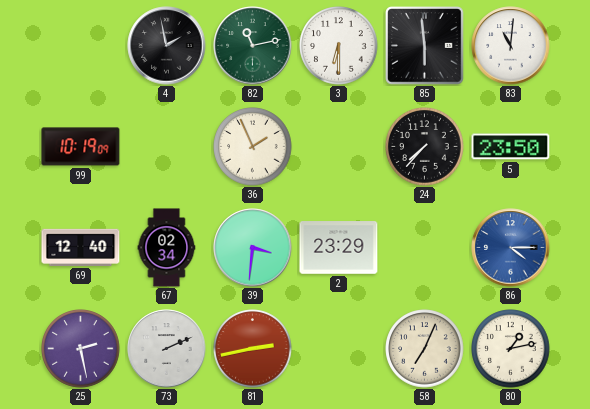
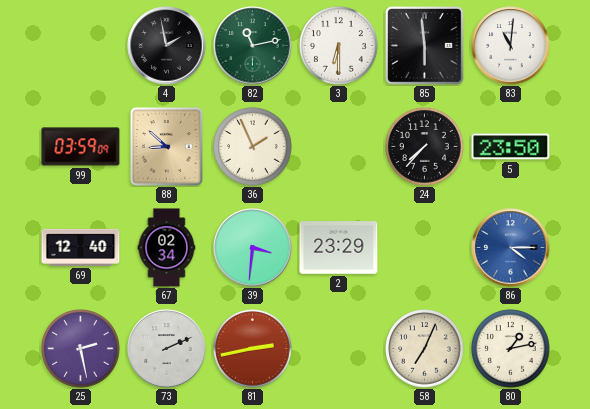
99: 10:19 -> 03:59 (81, 147)
88: none -> 8:52 (167, 147)
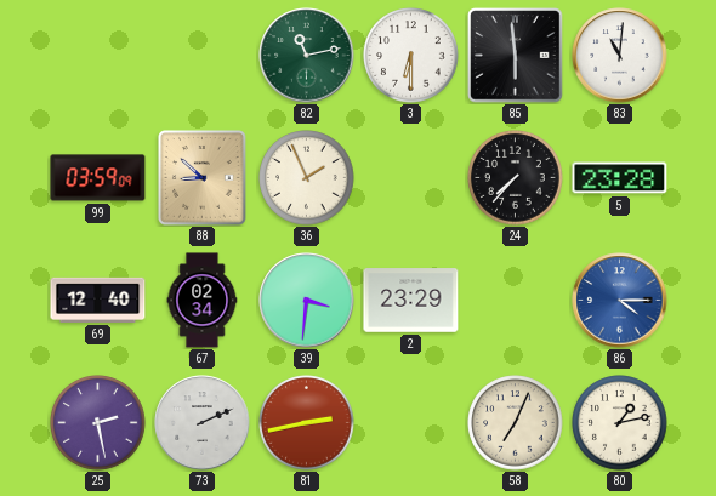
4: 1:58 -> none (167, 46)
5: 23:50 -> 23:28 (620, 178)
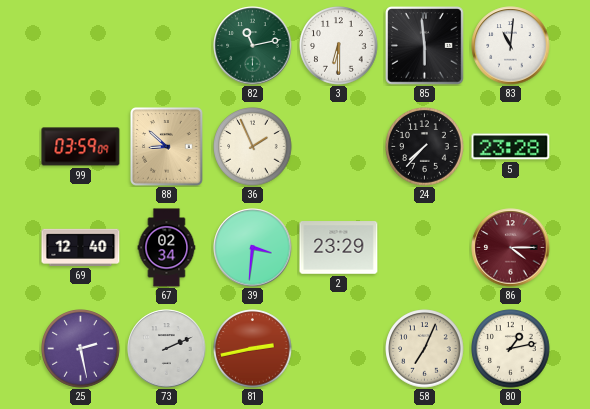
86 dial: blue -> burgundy (511, 248)
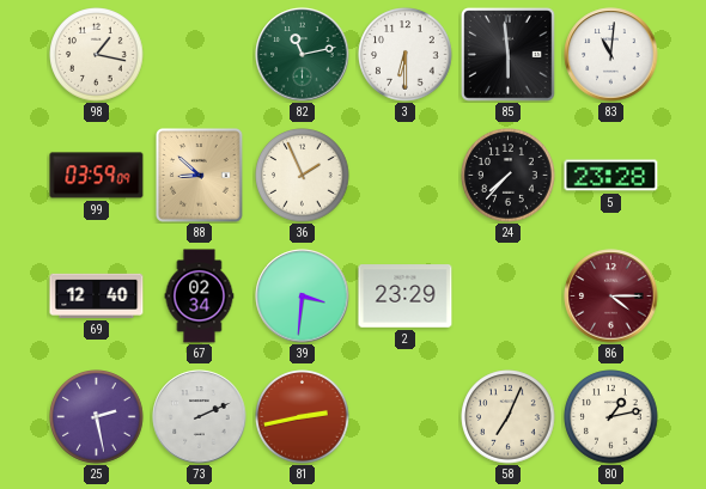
98: none -> 1:17 (97, 55)
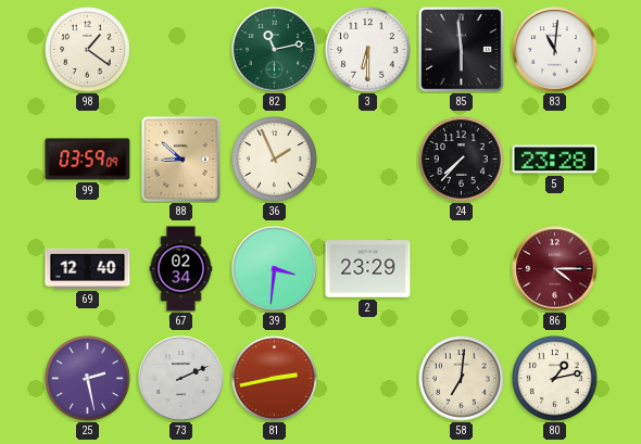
98: 1:17 -> 1:21 (88, 50)
58: 7:04 -> 7:01 (462, 379)
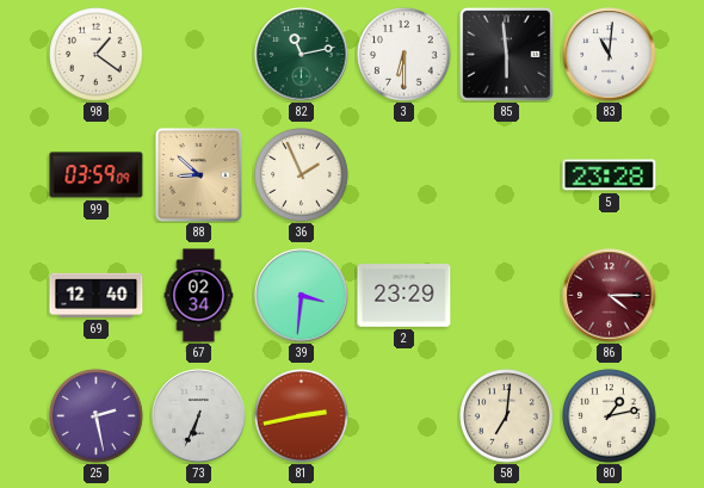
24: 7:37 -> none (462, 160)
73: 2:11 -> 6:34 (199, 416)
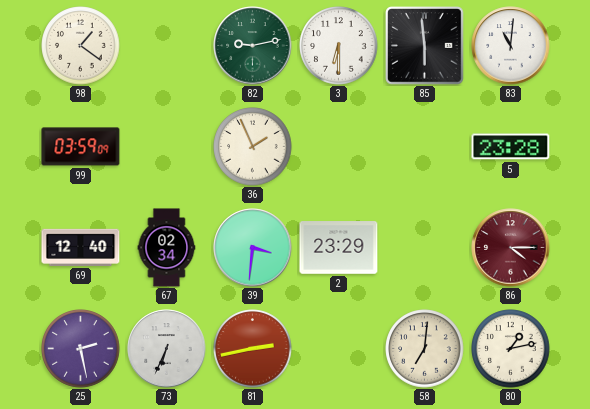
82: 11:13 -> 9:13 (253, 46)
88: 8:52 -> none (199, 175)
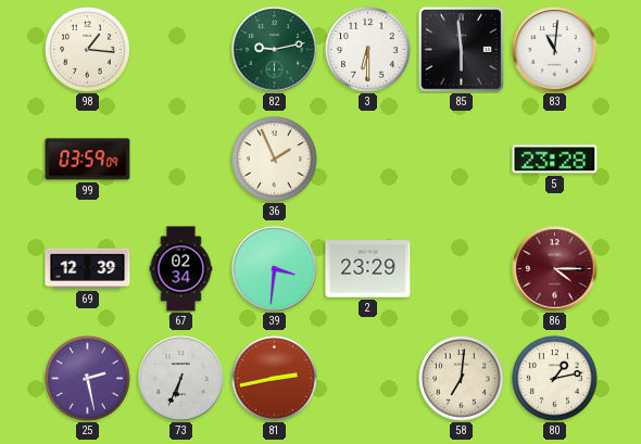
98: 1:21 -> 1:16 (88, 50)
69: 12:40 -> 12:39 (88, 268)
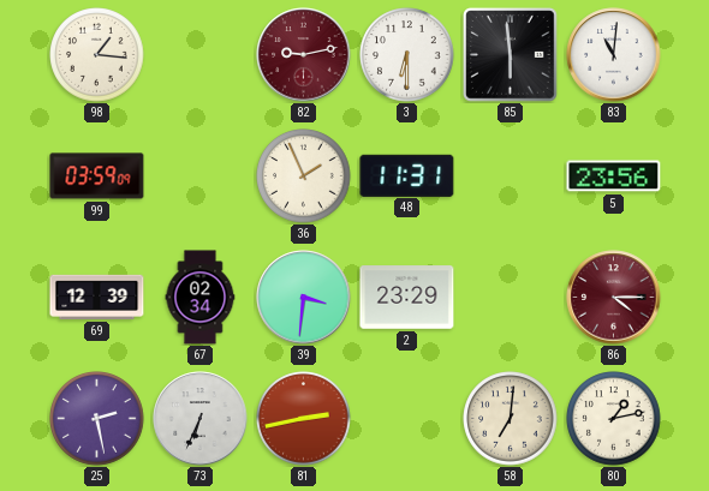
82 dial: green -> burgundy (304, 55)
48: none -> 11:31 (407, 175)
5: 23:28 -> 23:56 (614, 176)
